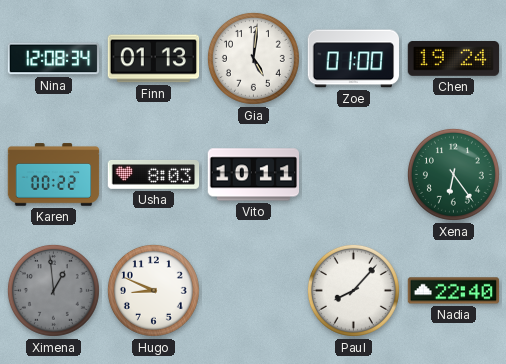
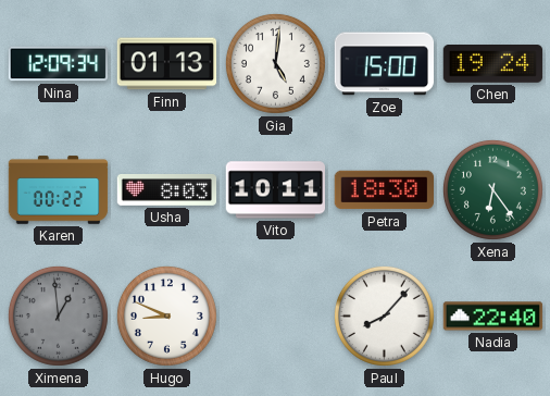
Nina: 12:08 -> 12:09 (59, 64)
Zoe: 01:00 -> 15:00 (385, 64)
Petra: none -> 18:30 (384, 190)
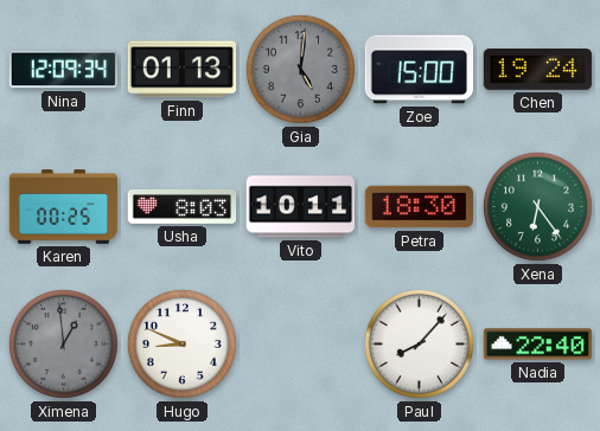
Gia dial: white -> grey (300, 69)
Karen: 00:22 -> 00:25 (64, 207)
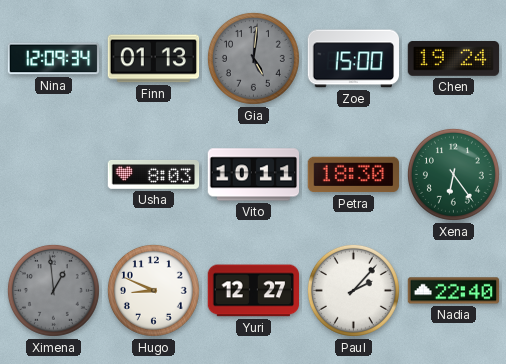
Karen: 00:25 -> none (64, 207)
Yuri: none -> 12:27 (253, 291)
Paul: 8:07 -> 2:07 (353, 290)
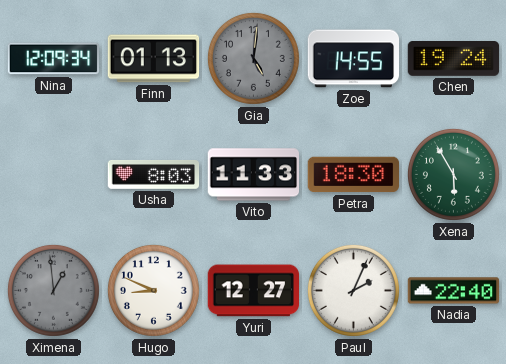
Zoe: 15:00 -> 14:55 (354, 59)
Vito: 10:11 -> 11:33 (254, 175)
Xena: 6:24 -> 5:55 (453, 174)
Paul: 2:07 -> 2:04 (353, 290)
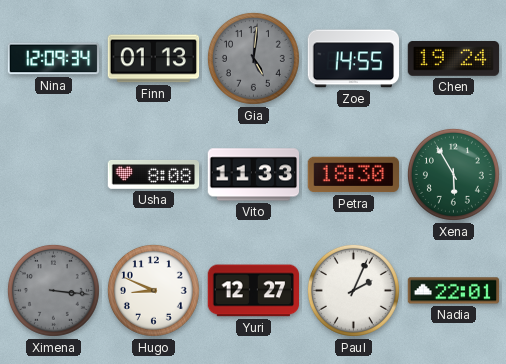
Usha: 8:03 -> 8:08 (154, 174)
Ximena: 12:59 -> 3:16 (53, 290)
Nadia: 22:40 -> 22:01 (454, 291)
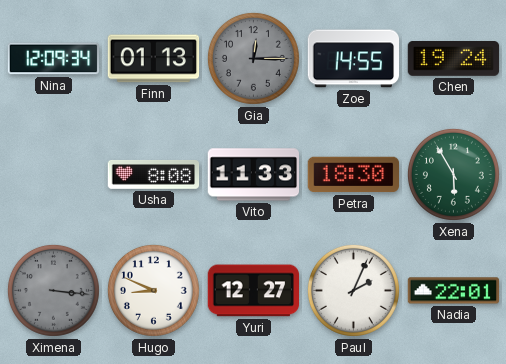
Gia: 5:01 -> 12:15 (253, 58)
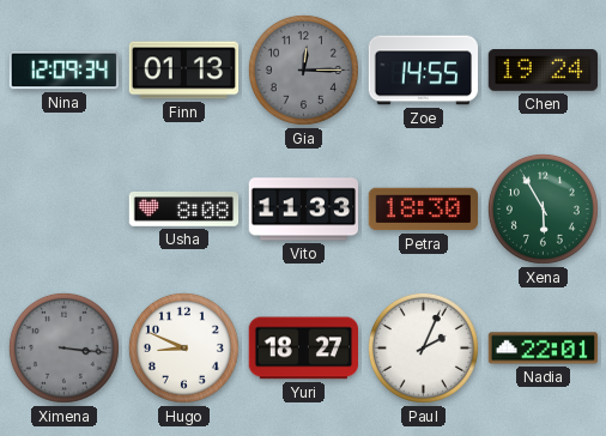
Yuri: 12:27 -> 18:27 (303, 349)
